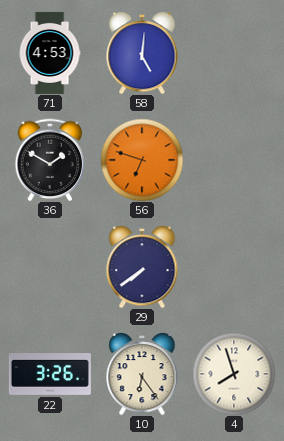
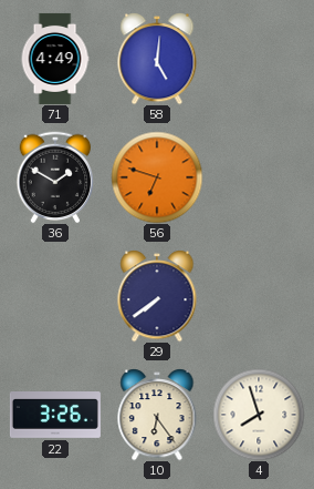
71: 4:53 -> 4:49 (55, 59)
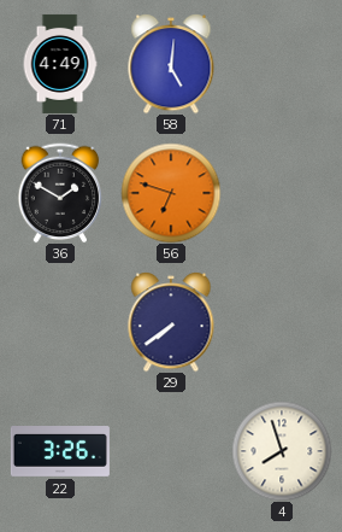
10: 6:24 -> none (157, 415)
